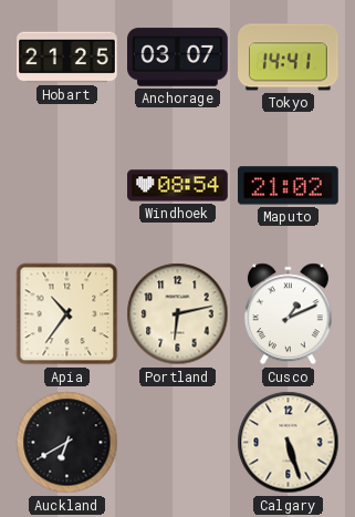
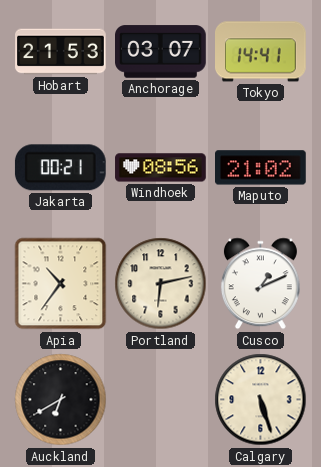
Hobart: 21:25 -> 21:53 (61, 52)
Jakarta: none -> 00:21 (60, 168)
Windhoek: 08:54 -> 08:56 (161, 168)
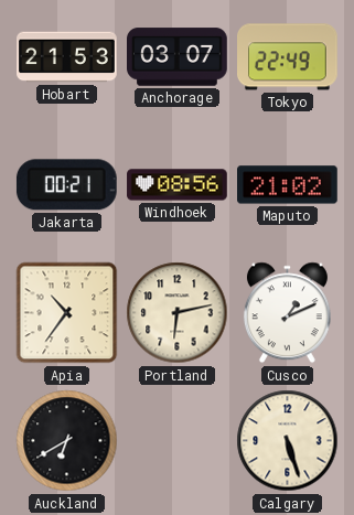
Tokyo: 14:41 -> 22:49 (288, 57)
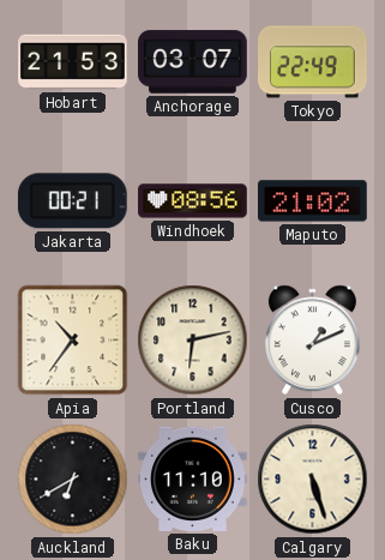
Baku: none -> 11:10 (193, 478)
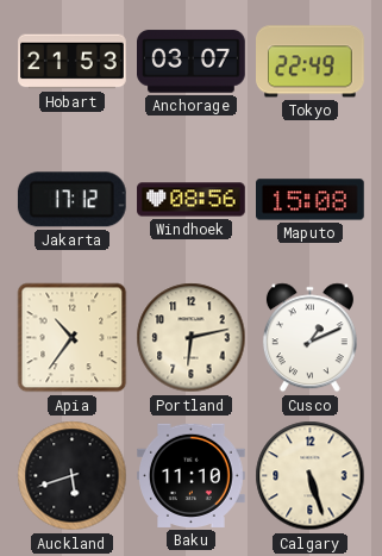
Jakarta: 00:21 -> 17:12 (71, 200)
Maputo: 21:02 -> 15:08 (311, 200)
Auckland: 6:40 -> 5:42 (73, 476)
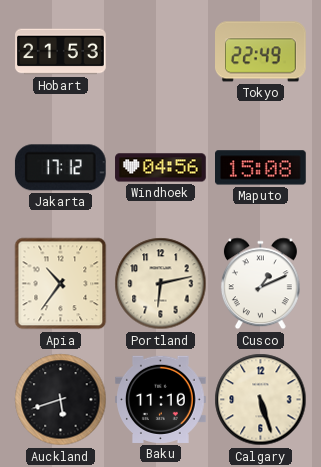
Anchorage: 03:07 -> none (192, 62)
Windhoek: 08:56 -> 04:56 (161, 168)
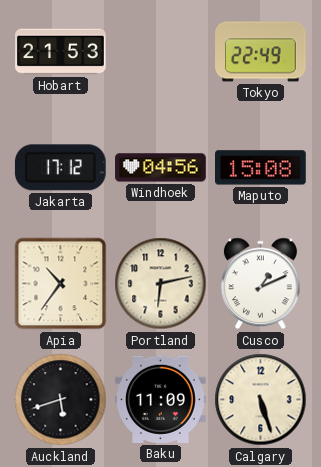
Baku: 11:10 -> 11:09 (161, 399)
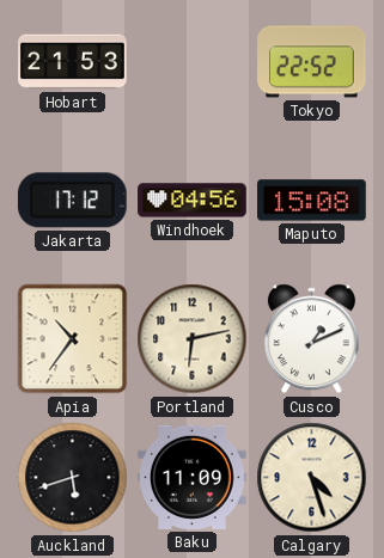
Tokyo: 22:49 -> 22:52 (312, 62)
Calgary: 5:27 -> 4:27 (312, 478)
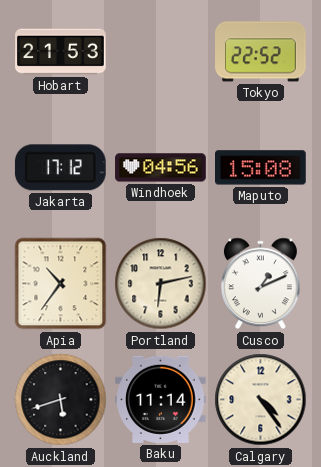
Baku: 11:09 -> 11:14 (161, 399)
Calgary: 4:27 -> 4:24 (261, 400)
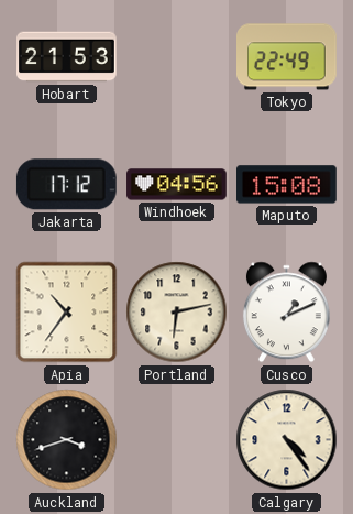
Tokyo: 22:52 -> 22:49 (287, 57)
Auckland: 5:42 -> 3:42 (67, 440)
Baku: 11:14 -> none (161, 399)
